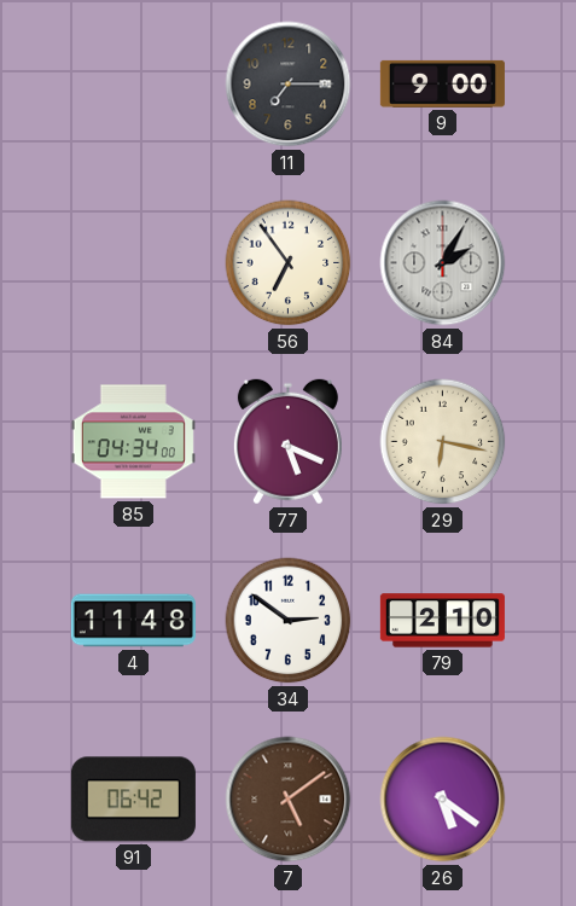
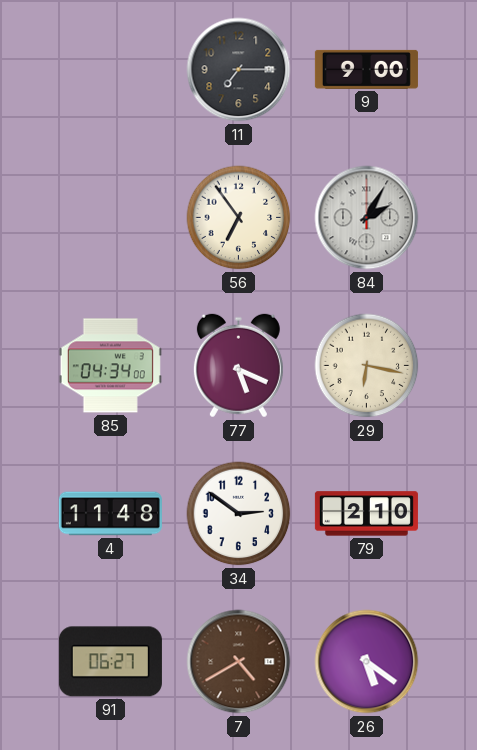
91: 06:42 -> 06:27 (110, 662)
7: 5:09 -> 4:40 (239, 662)
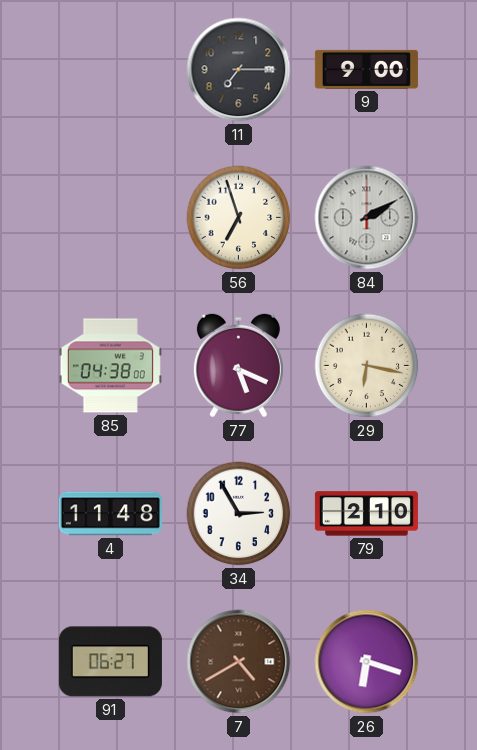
56: 6:54 -> 6:57 (239, 218)
84: 2:05 -> 2:10 (367, 218)
85: 04:34 -> 04:38 (110, 366)
34: 2:51 -> 2:55 (239, 514)
26: 5:21 -> 6:18 (367, 662)
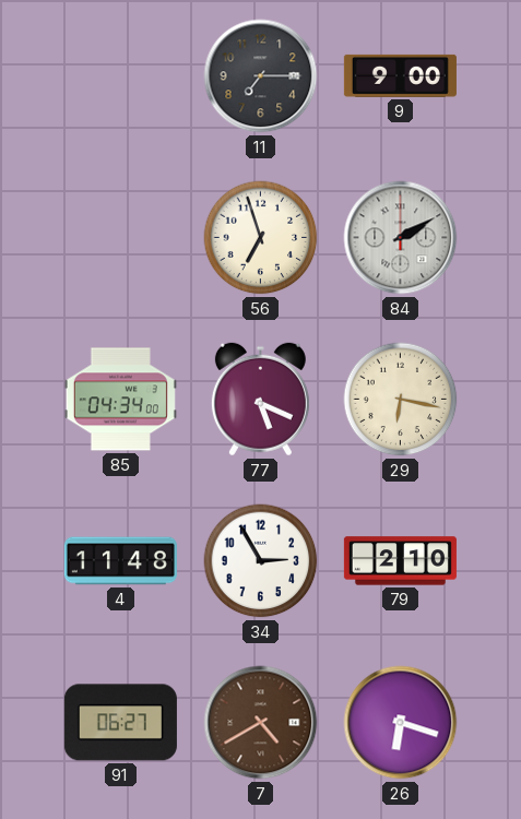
85: 04:38 -> 04:34 (120, 400)
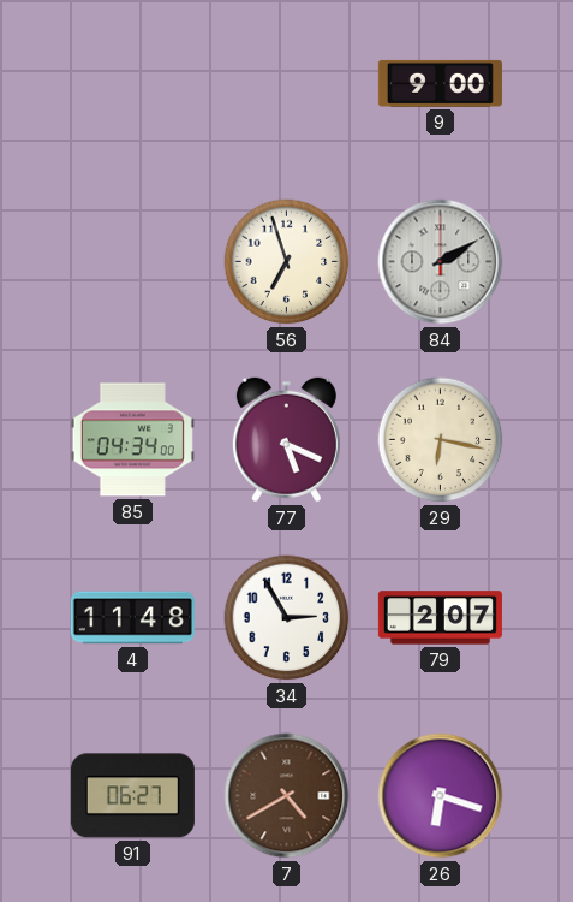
11: 7:15 -> none (261, 76)
79: 2:10 -> 2:07 (440, 618)
